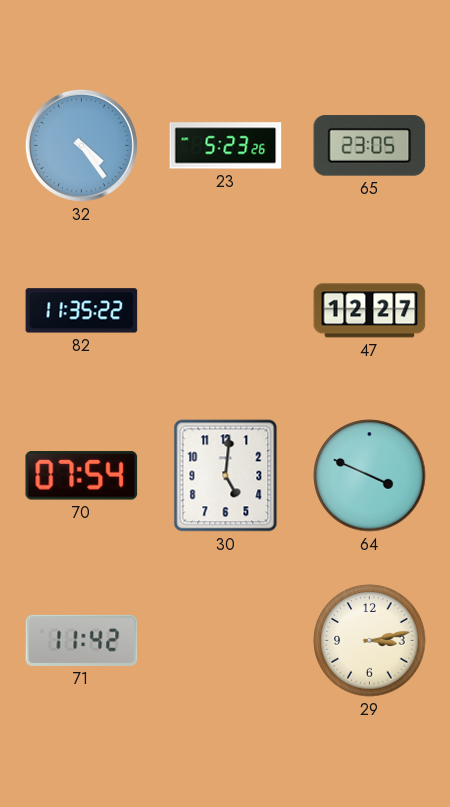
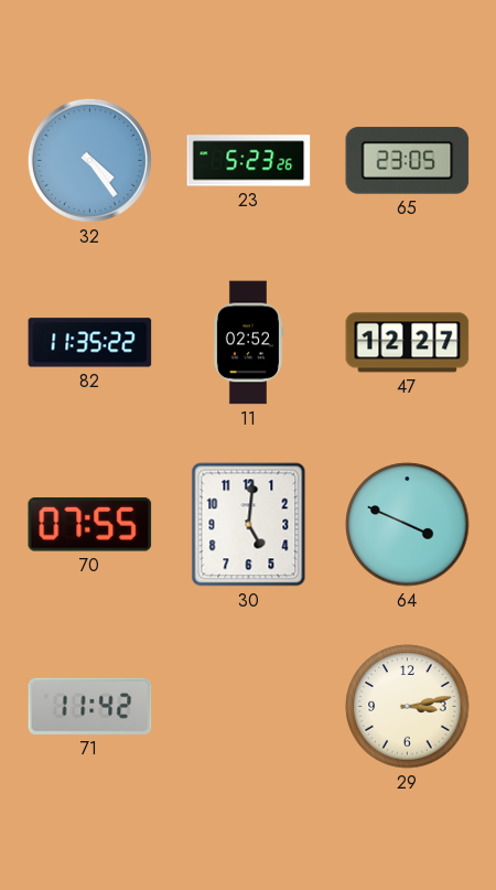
11: none -> 02:52 (248, 343)
70: 07:54 -> 07:55 (90, 525)
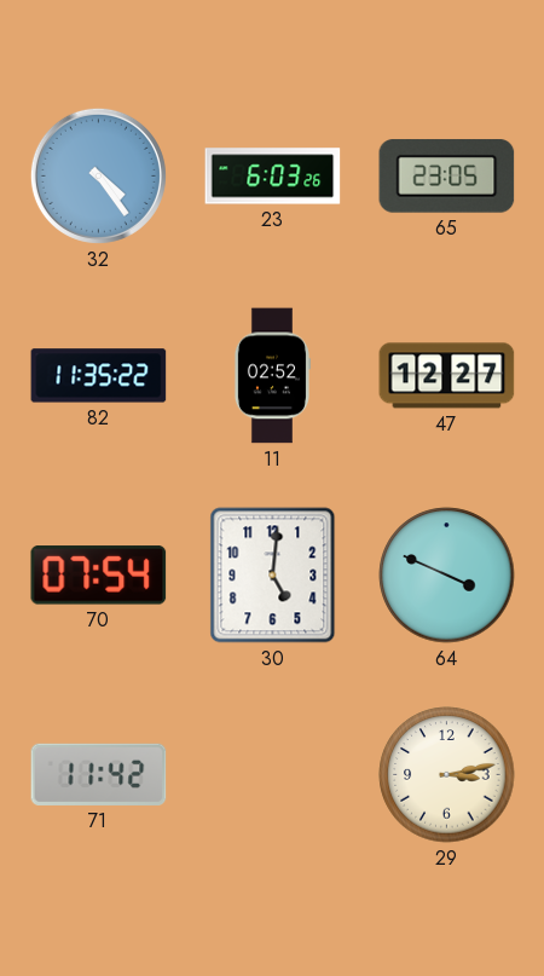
23: 5:23 -> 6:03 (273, 177)
70: 07:55 -> 07:54 (99, 576)
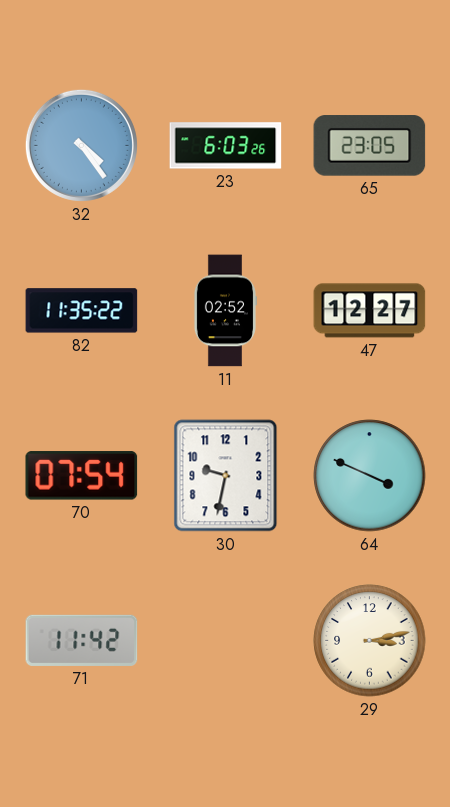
30: 5:01 -> 9:32 (226, 476)
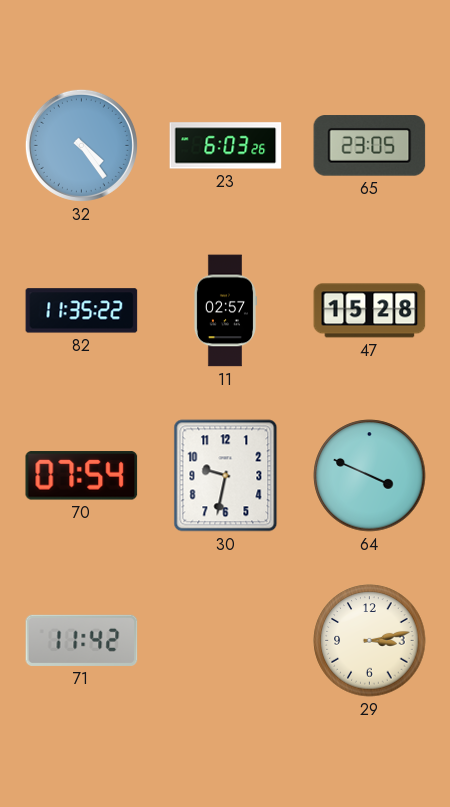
11: 02:52 -> 02:57 (225, 311)
47: 12:27 -> 15:28 (370, 311)
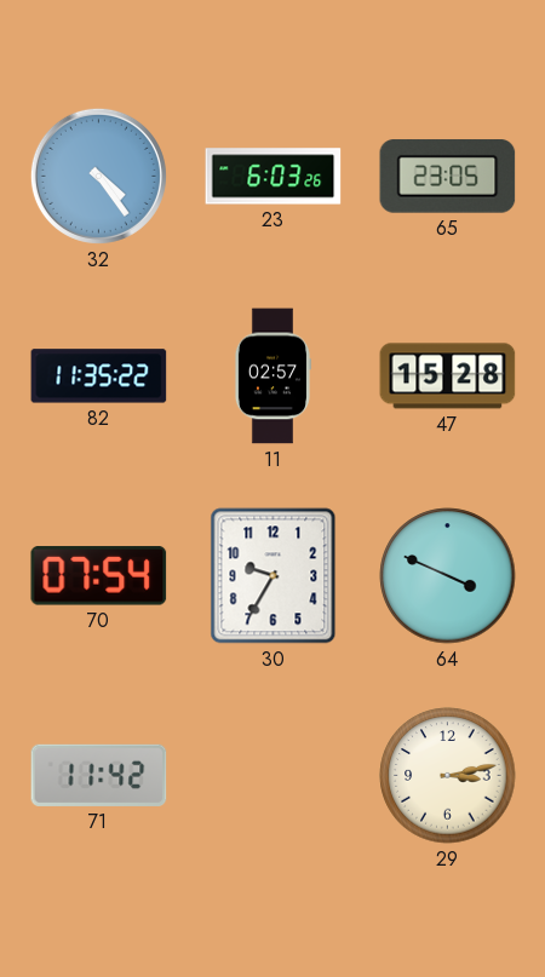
30: 9:32 -> 9:35 (274, 576)
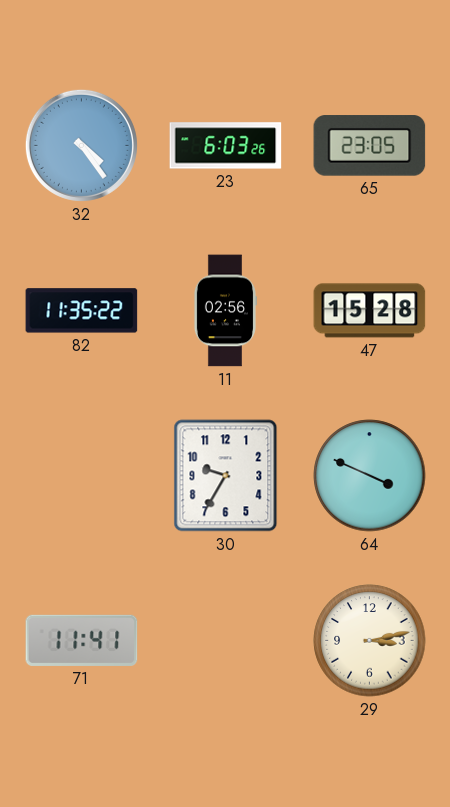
11: 02:57 -> 02:56 (225, 311)
70: 07:54 -> none (99, 576)
71: 11:42 -> 11:41 (82, 640)
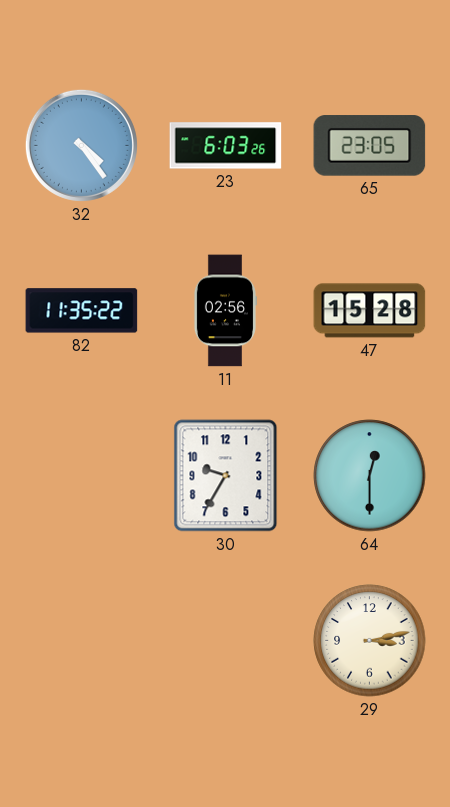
64: 3:49 -> 12:30 (370, 476)
71: 11:41 -> none (82, 640)
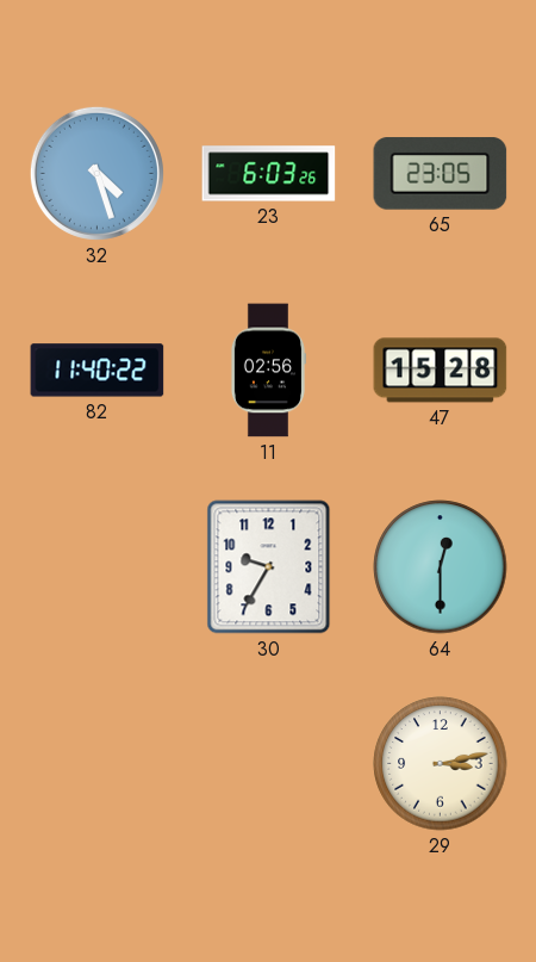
32: 4:24 -> 4:27 (96, 173)
82: 11:35 -> 11:40 (98, 371)
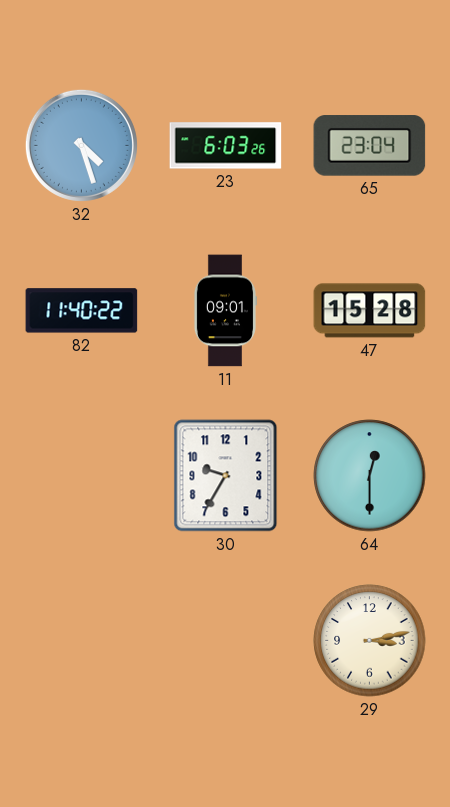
65: 23:05 -> 23:04 (370, 146)
11: 02:56 -> 09:01 (225, 311)
